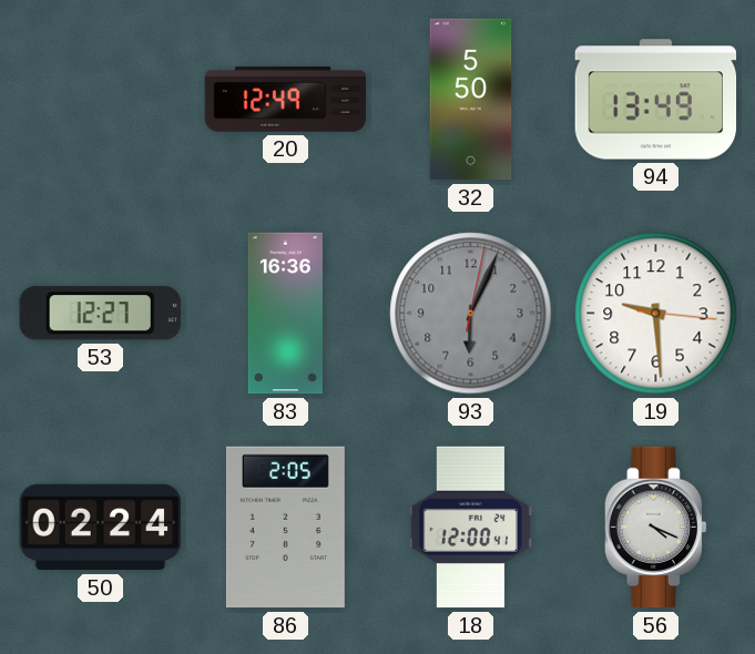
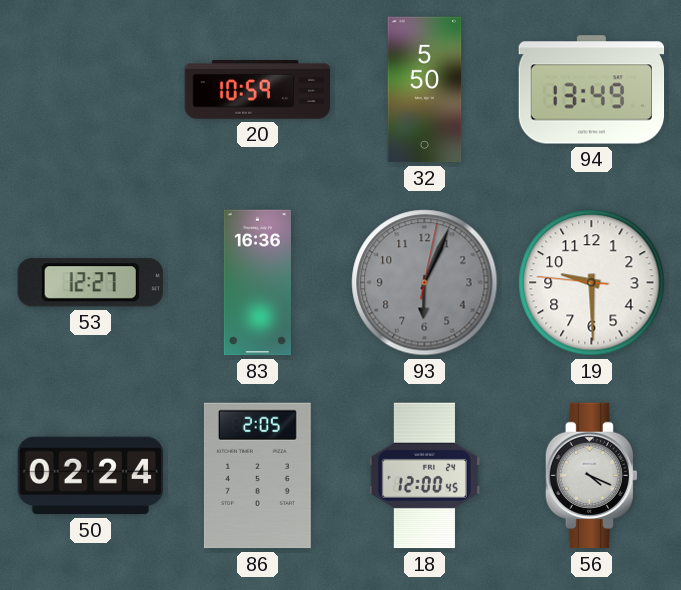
20: 12:49 -> 10:59 (258, 90)
19: 9:29:16 -> 9:29:46 (592, 283)
18: 12:00:41 -> 12:00:45 (424, 476)
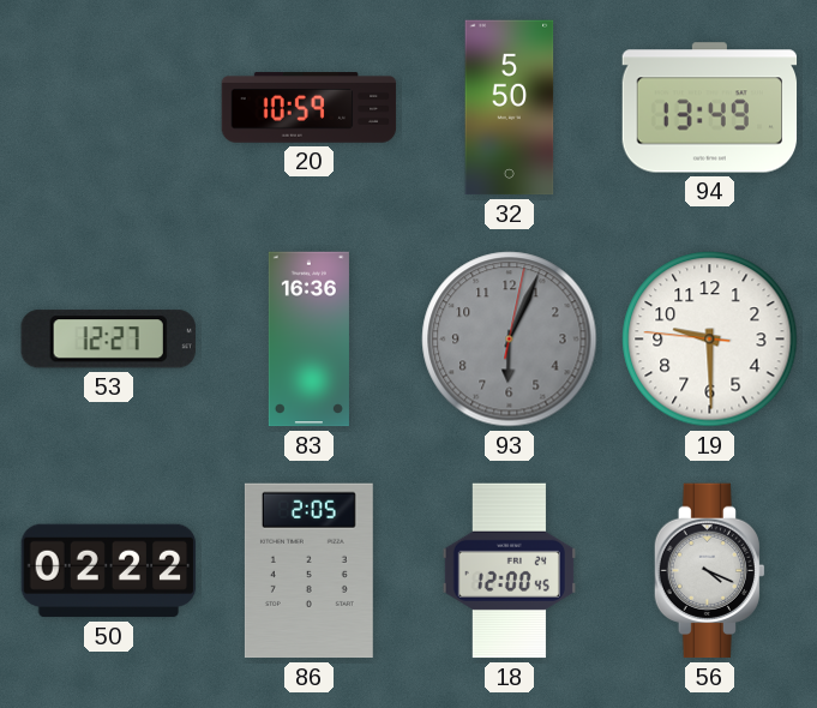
50: 02:24 -> 02:22 (109, 571)
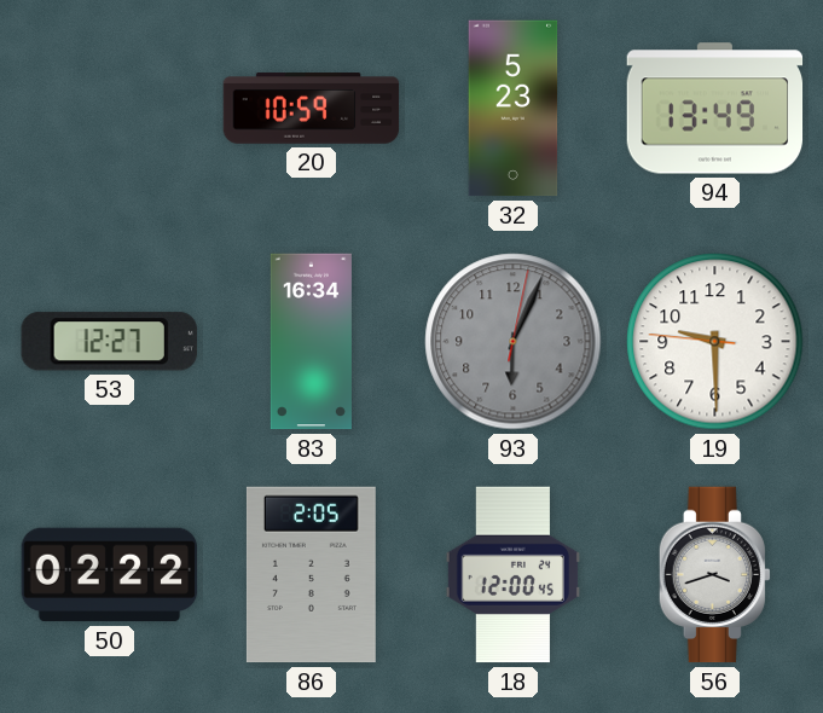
32: 5:50 -> 5:23 (514, 109)
83: 16:36 -> 16:34 (311, 342)
56: 4:19 -> 3:42 (714, 575)
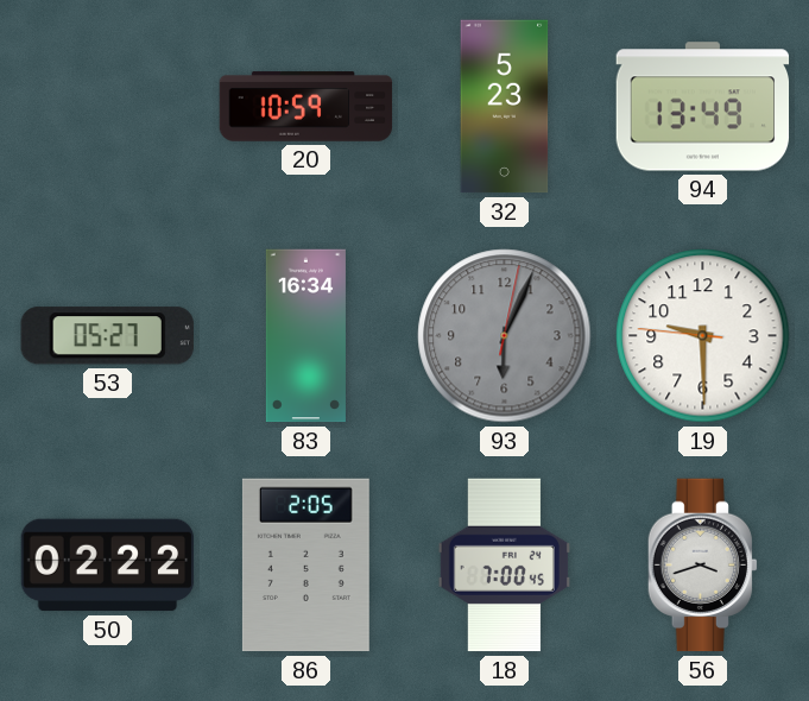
53: 12:27 -> 05:27 (107, 336)
18: 12:00 -> 7:00 (504, 566)
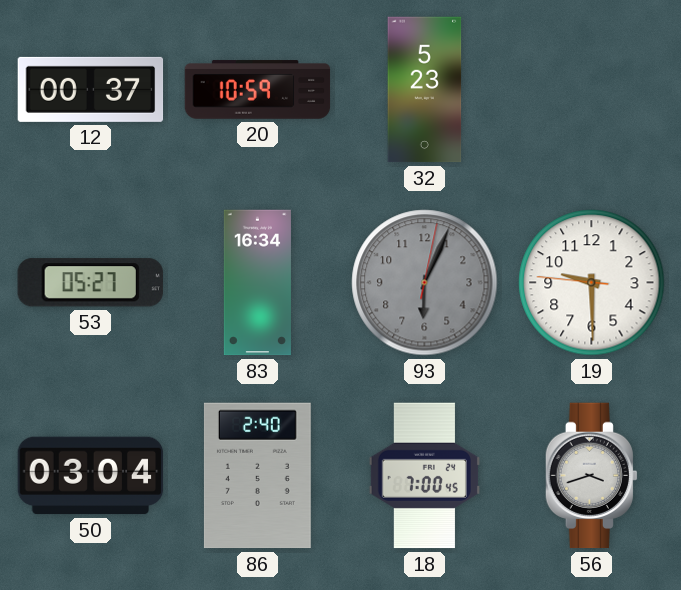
12: none -> 00:37 (91, 89)
94: 13:49 -> none (703, 107)
50: 02:22 -> 03:04 (91, 476)
86: 2:05 -> 2:40 (257, 476)
